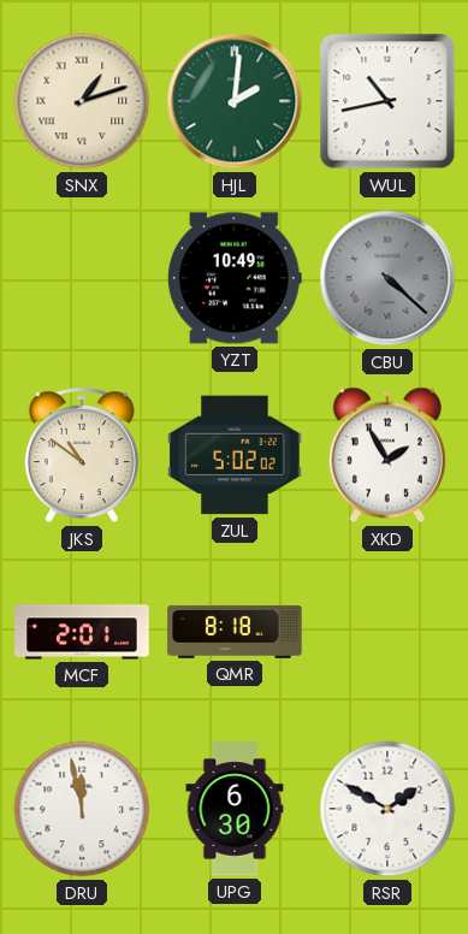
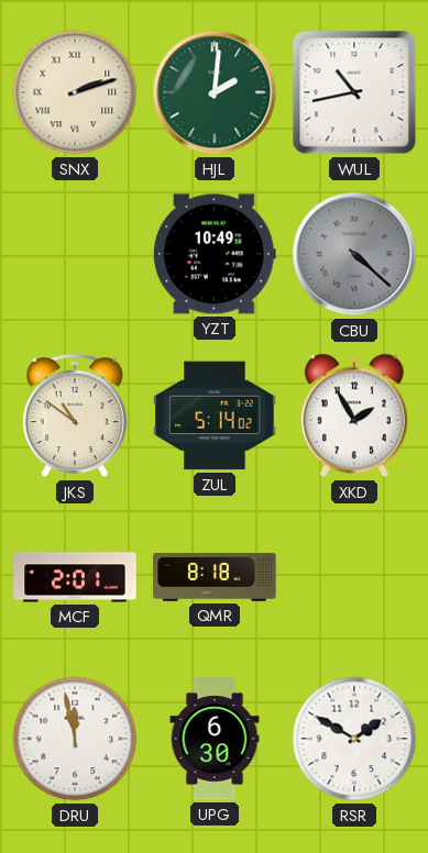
SNX: 1:12 -> 2:12 (75, 92)
ZUL: 5:02 -> 5:14 (215, 416)
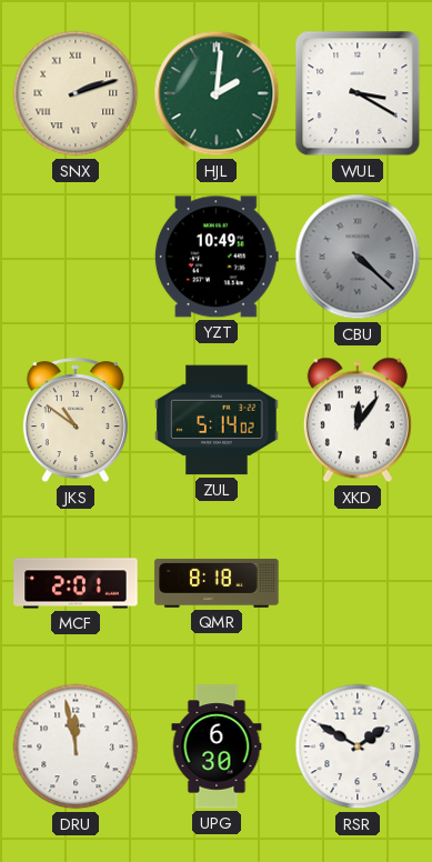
WUL: 10:43 -> 3:20 (358, 93)
XKD: 1:55 -> 12:06 (358, 420)
